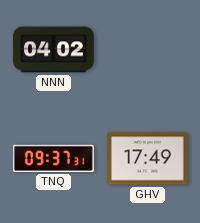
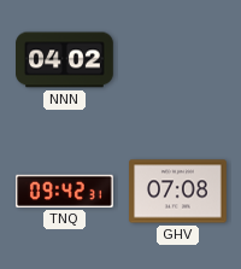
TNQ: 09:37 -> 09:42 (65, 191)
GHV: 17:49 -> 07:08 (178, 192)
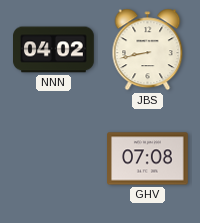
JBS: none -> 8:43 (148, 50)
TNQ: 09:42 -> none (65, 191)
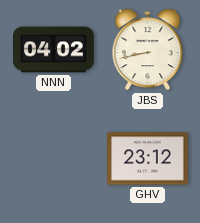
GHV: 07:08 -> 23:12 (148, 159)
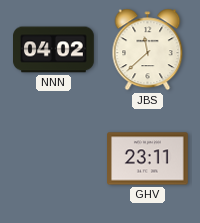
JBS: 8:43 -> 11:38 (148, 50)
GHV: 23:12 -> 23:11 (148, 159)
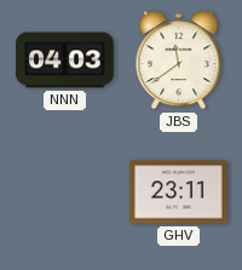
NNN: 04:02 -> 04:03 (65, 61)
JBS: 11:38 -> 11:39 (179, 61)
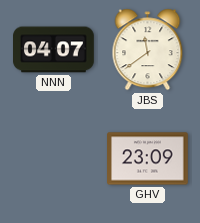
NNN: 04:03 -> 04:07 (54, 50)
GHV: 23:11 -> 23:09 (148, 159)
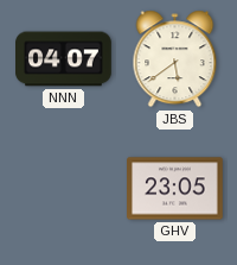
JBS: 11:39 -> 5:39 (175, 59)
GHV: 23:09 -> 23:05 (175, 189)
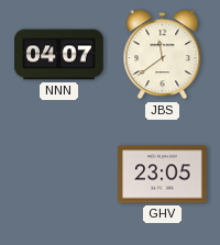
JBS: 5:39 -> 11:39 (163, 55)
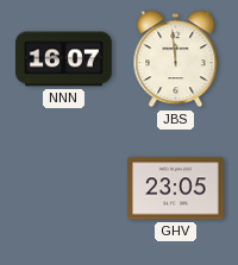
NNN: 04:07 -> 16:07 (64, 59)
JBS: 11:39 -> 11:59 (176, 59)
